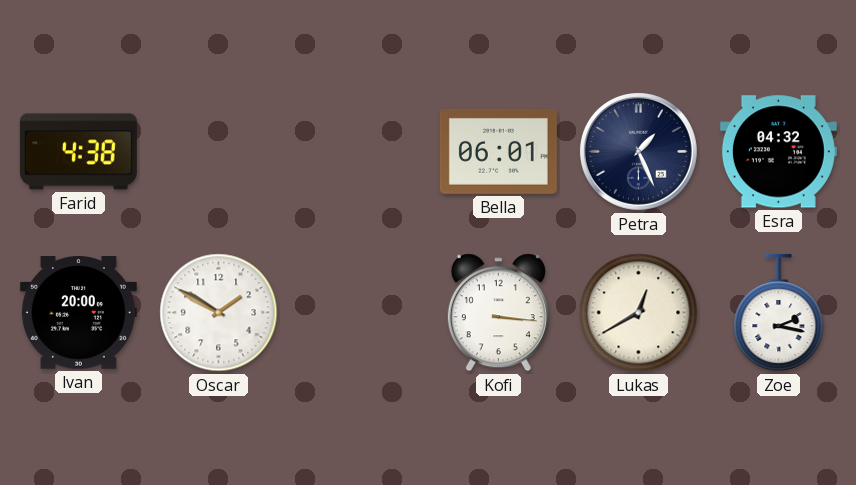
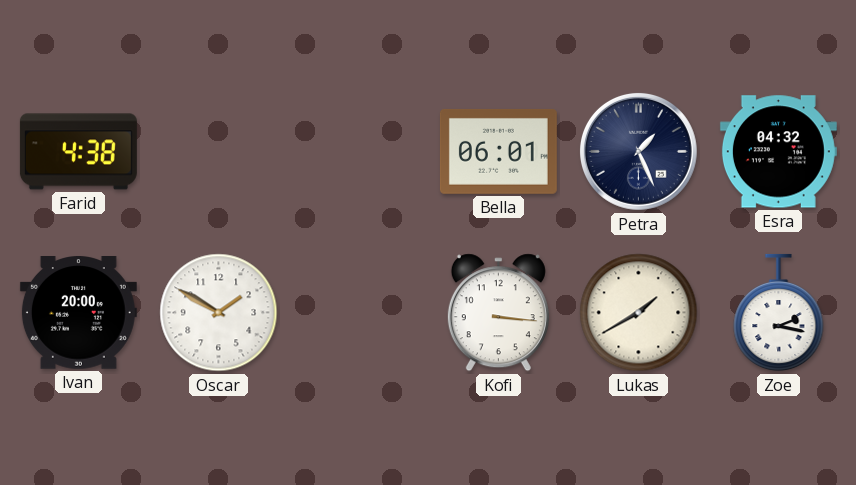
Lukas: 12:40 -> 1:40 (639, 313)
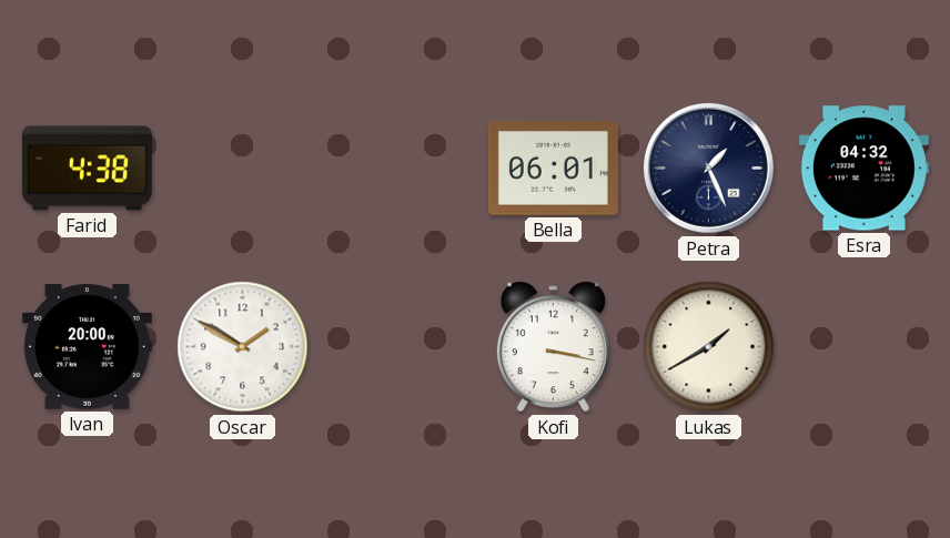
Kofi: 3:16 -> 3:17 (553, 347)
Zoe: 2:17 -> none (779, 313)
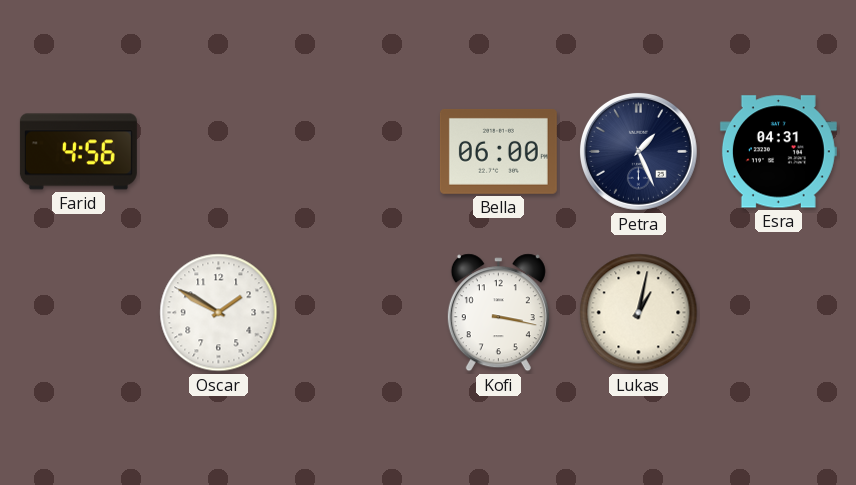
Farid: 4:38 -> 4:56 (78, 152)
Bella: 06:01 -> 06:00 (498, 151)
Esra: 04:32 -> 04:31 (778, 152)
Ivan: 20:00 -> none (87, 347)
Lukas: 1:40 -> 1:02 (639, 313)
